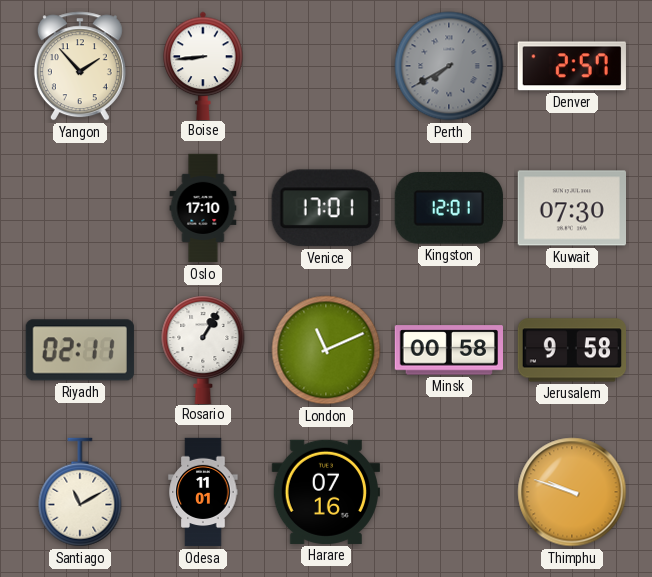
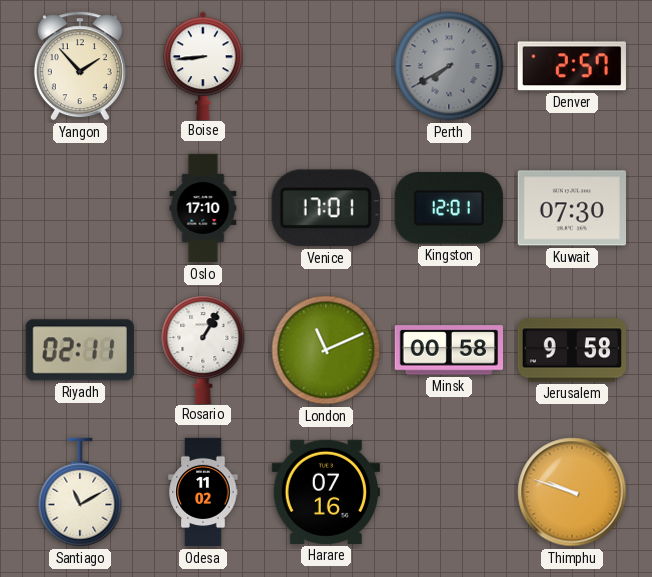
Odesa: 11:01 -> 11:02 (203, 492)
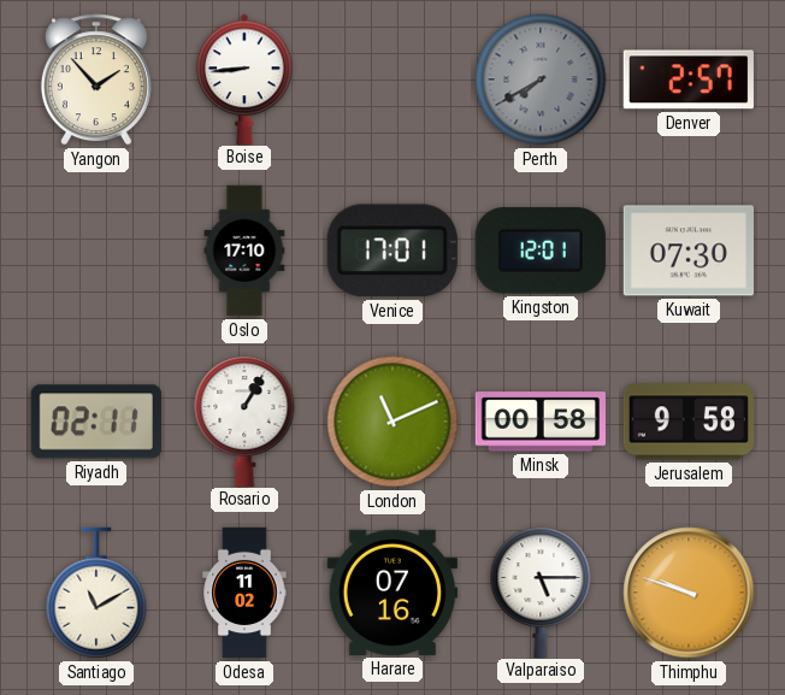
Valparaiso: none -> 5:15 (541, 591)
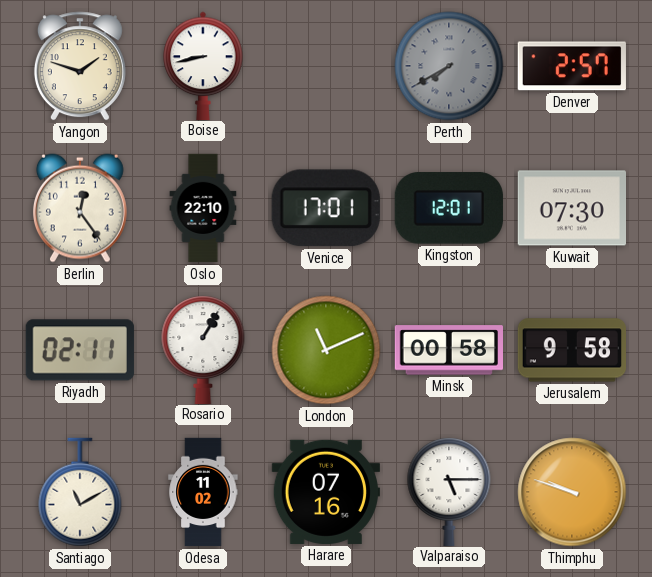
Yangon: 1:53 -> 1:48 (80, 66)
Boise: 8:44 -> 8:43 (203, 65)
Berlin: none -> 12:24 (80, 208)
Oslo: 17:10 -> 22:10 (203, 208)
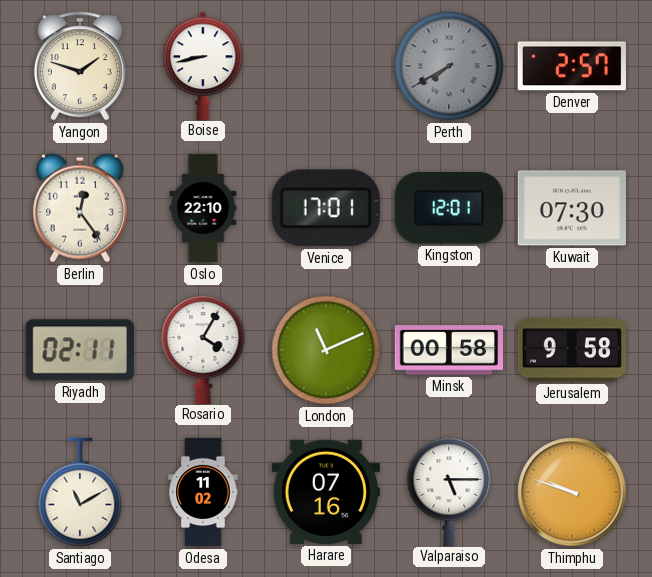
Rosario: 1:05 -> 4:05 (203, 349)
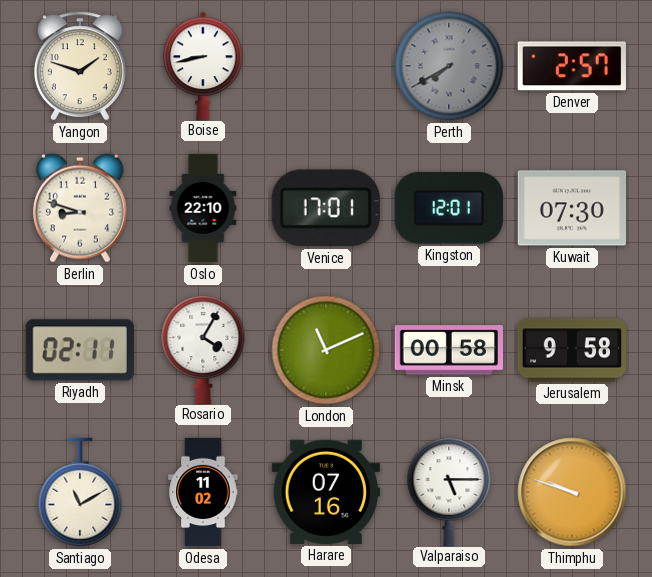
Berlin: 12:24 -> 8:48 (80, 208)
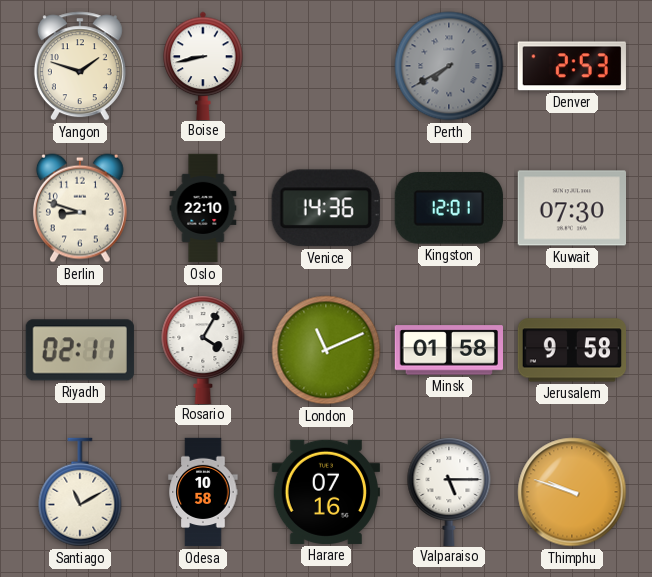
Denver: 2:57 -> 2:53 (572, 66)
Venice: 17:01 -> 14:36 (326, 208)
Minsk: 00:58 -> 01:58 (448, 350)
Odesa: 11:02 -> 10:58 (203, 492)
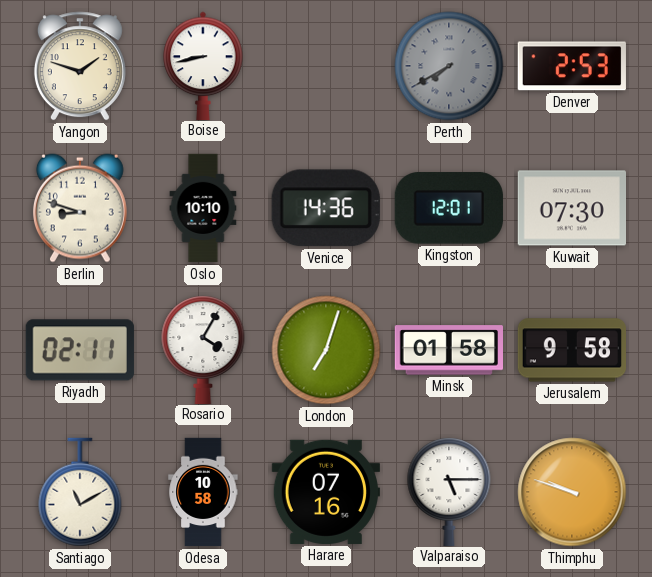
Oslo: 22:10 -> 10:10 (203, 208)
London: 11:11 -> 7:03 (326, 350)
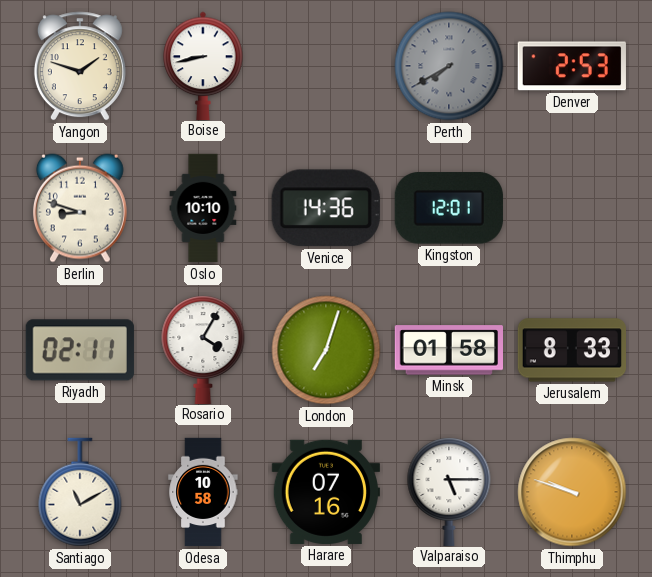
Kuwait: 07:30 -> none (571, 208)
Jerusalem: 9:58 -> 8:33 (571, 350)
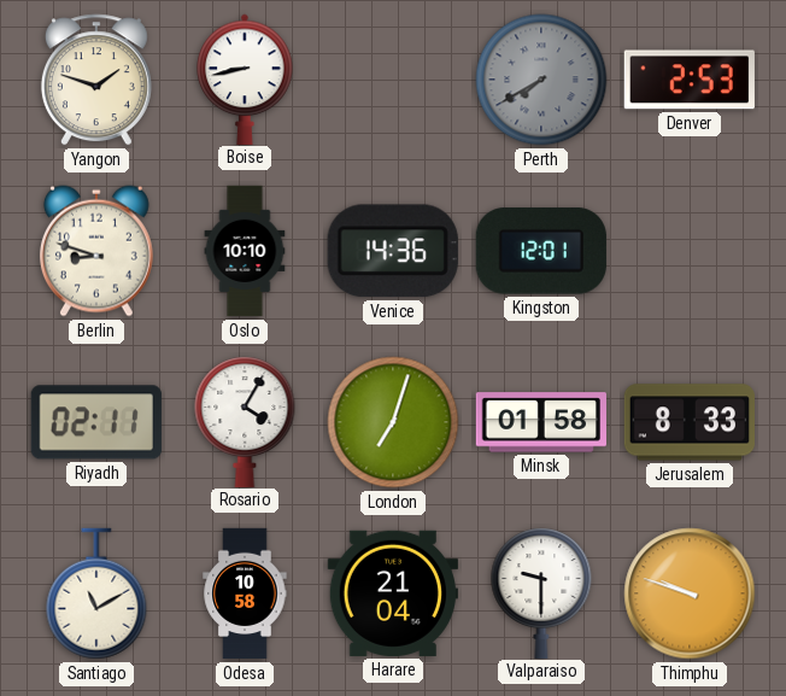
Harare: 07:16 -> 21:04 (392, 593)
Valparaiso: 5:15 -> 9:30 (541, 592)
